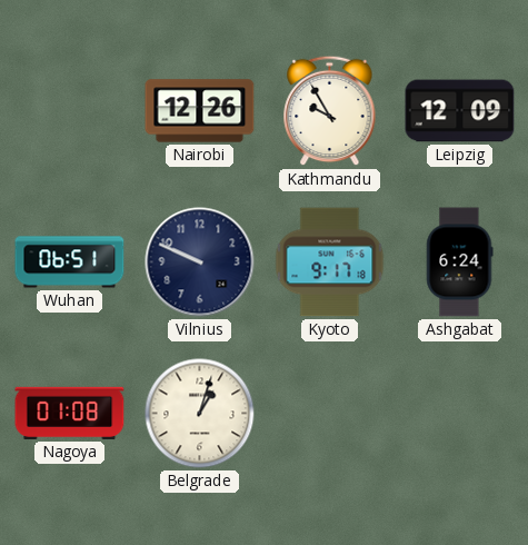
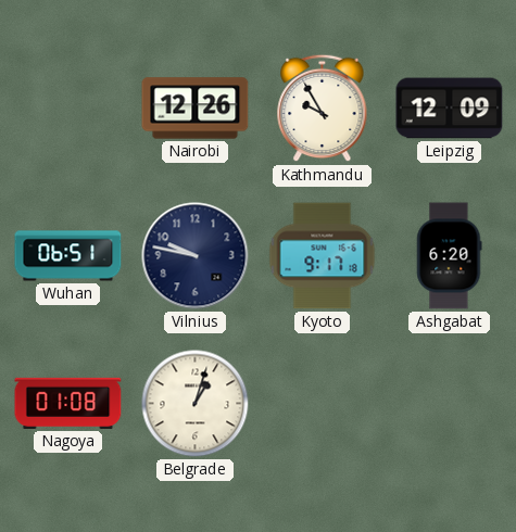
Vilnius: 9:49 -> 9:47 (196, 256)
Ashgabat: 6:24 -> 6:20 (449, 256)
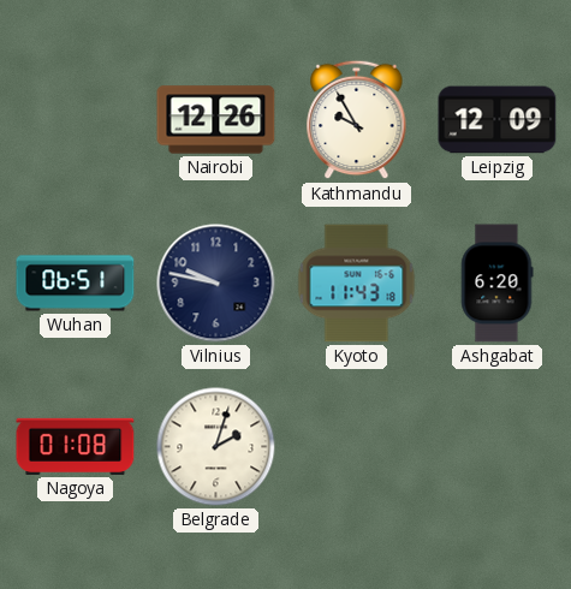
Kyoto: 9:17 -> 11:43 (357, 284)
Belgrade: 1:03 -> 2:03 (216, 447)
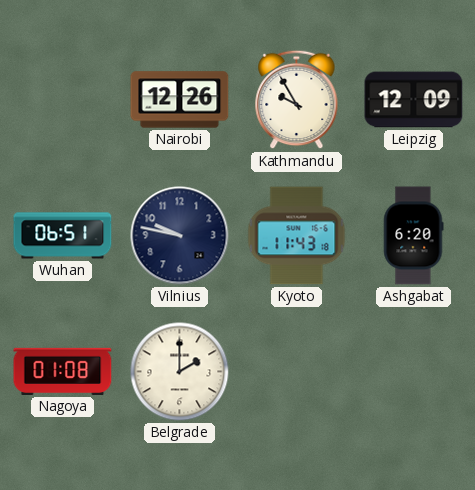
Belgrade: 2:03 -> 2:00 (180, 372)
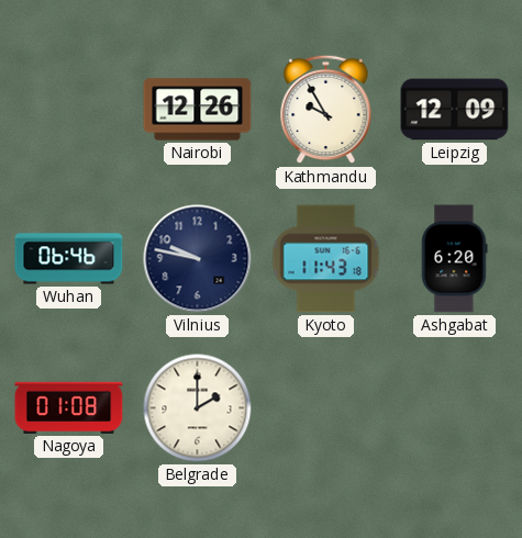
Wuhan: 06:51 -> 06:46 (69, 259)
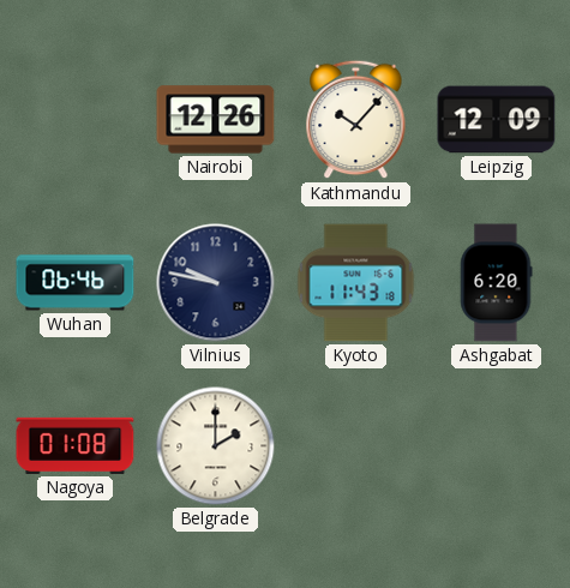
Kathmandu: 9:55 -> 10:07 (356, 120)
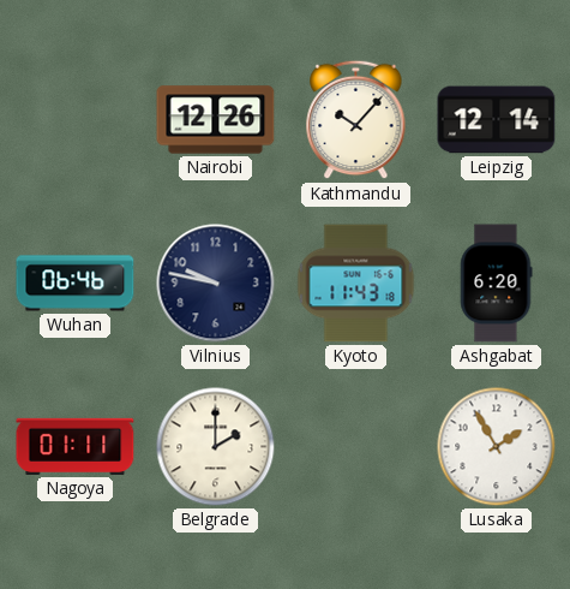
Leipzig: 12:09 -> 12:14 (497, 120)
Nagoya: 01:08 -> 01:11 (76, 446)
Lusaka: none -> 1:55 (497, 447)
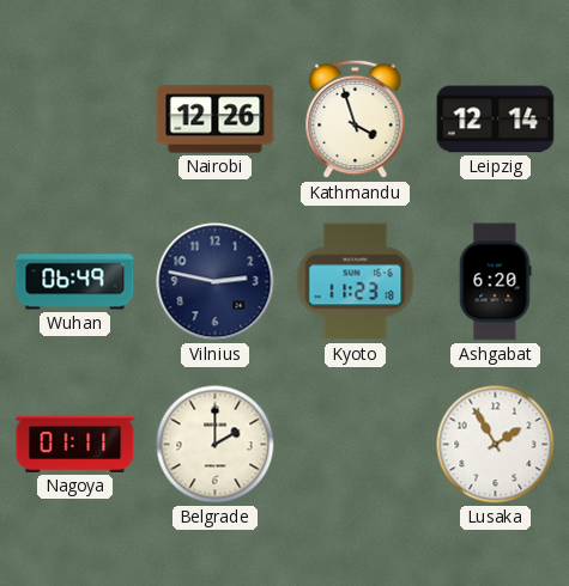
Kathmandu: 10:07 -> 3:57 (356, 120)
Wuhan: 06:46 -> 06:49 (75, 282)
Vilnius: 9:47 -> 2:47 (216, 282)
Kyoto: 11:43 -> 11:23 (356, 282)
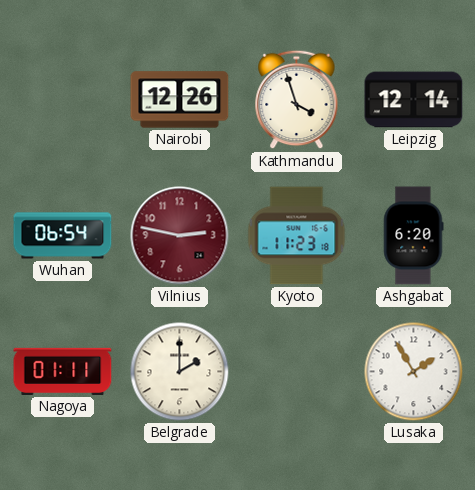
Wuhan: 06:49 -> 06:54 (63, 236)
Vilnius dial: navy -> burgundy (180, 236)
